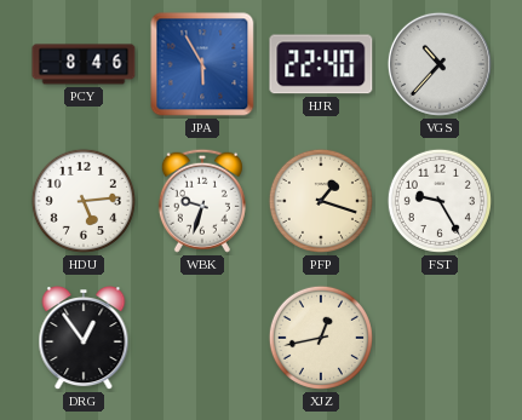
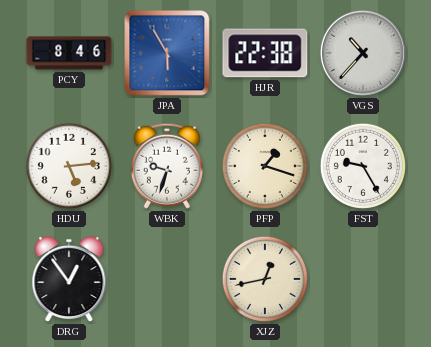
HJR: 22:40 -> 22:38 (265, 53)
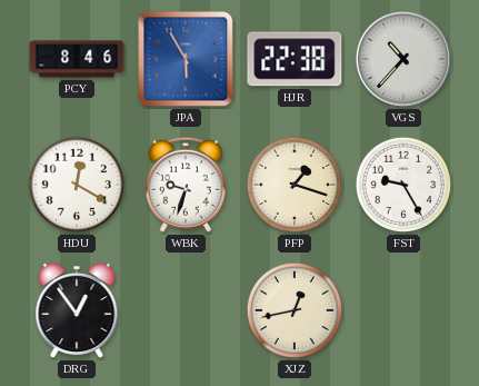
HDU: 5:14 -> 12:20 (77, 185)
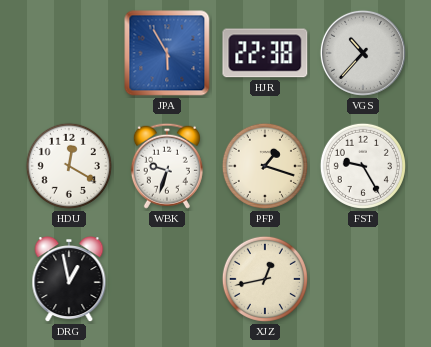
PCY: 8:46 -> none (77, 59)
DRG: 12:54 -> 12:58 (69, 280)
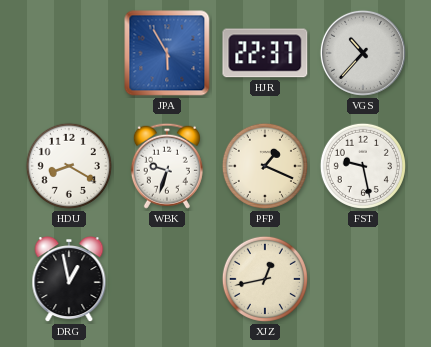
HJR: 22:38 -> 22:37 (265, 53)
HDU: 12:20 -> 8:20 (69, 166)
PFP: 1:18 -> 1:19 (265, 166)
FST: 9:25 -> 9:28 (363, 166)
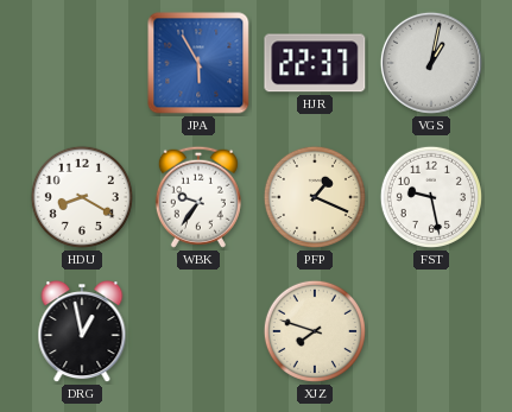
VGS: 10:37 -> 1:02 (431, 63)
WBK: 9:33 -> 9:36 (198, 197)
XJZ: 12:43 -> 7:48 (315, 331)
